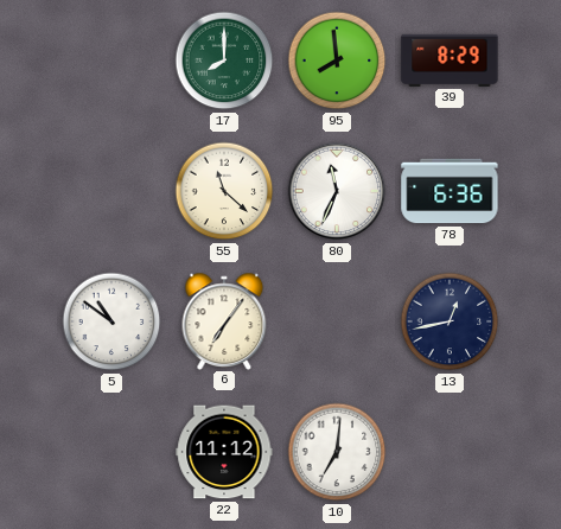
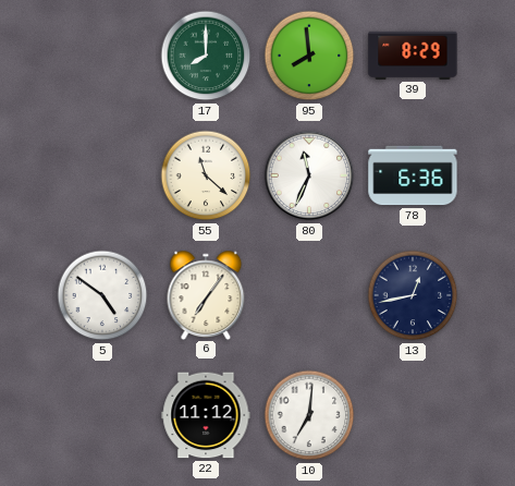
5: 10:51 -> 4:51 (102, 295)
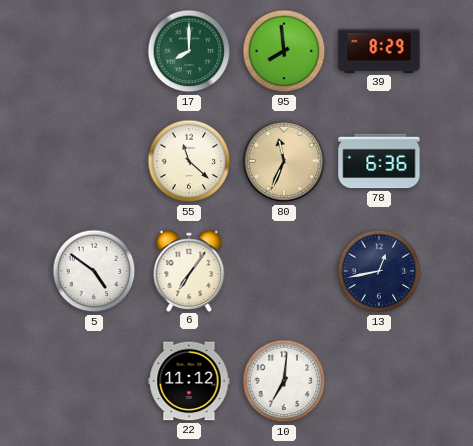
80 dial: white -> champagne (284, 161)
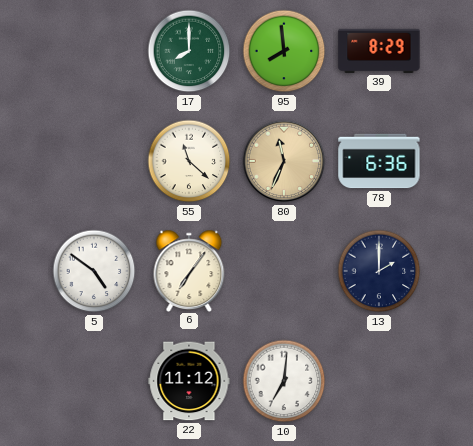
13: 12:43 -> 2:00 (379, 271)
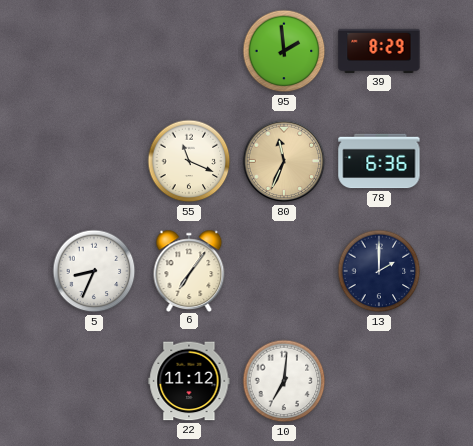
17: 8:00 -> none (189, 51)
95: 7:59 -> 1:59 (284, 51)
55: 11:22 -> 11:19 (189, 161)
5: 4:51 -> 8:34 (94, 271)
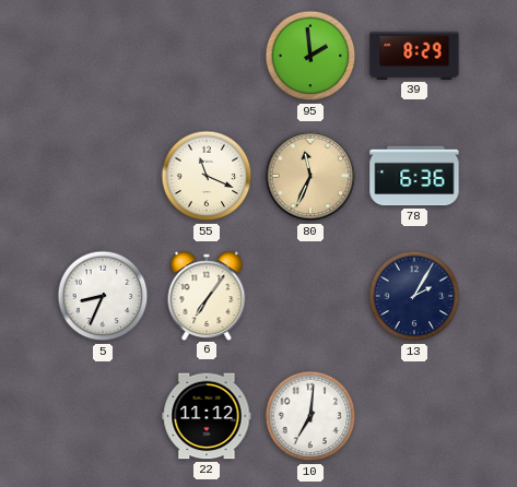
13: 2:00 -> 2:05 (414, 296)
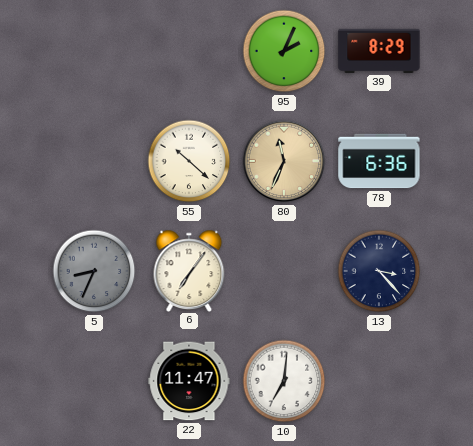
95: 1:59 -> 2:04 (284, 51)
55: 11:19 -> 10:22 (189, 161)
5 dial: white -> grey (94, 271)
13: 2:05 -> 3:23 (379, 271)
22: 11:12 -> 11:47 (189, 381)
